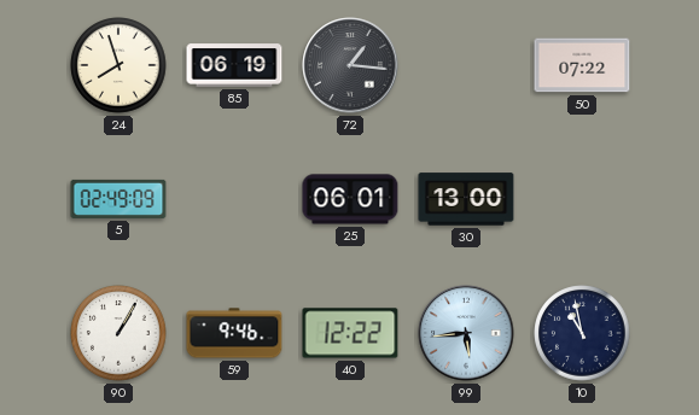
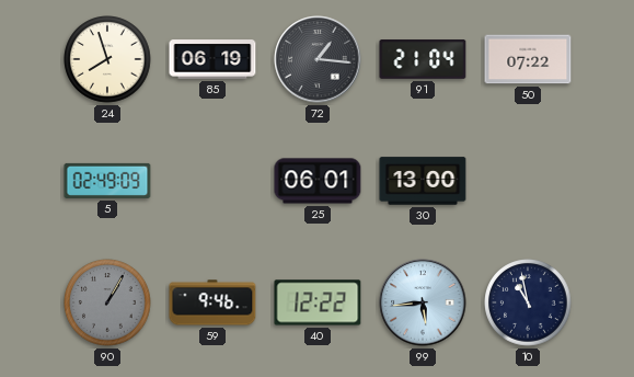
91: none -> 21:04 (423, 59)
90 dial: white -> grey (107, 302)
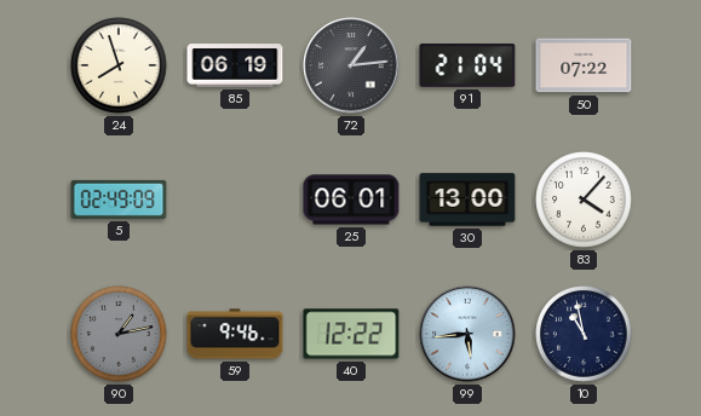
72: 1:16 -> 1:14 (351, 65)
83: none -> 4:07 (584, 200)
90: 1:05 -> 1:13 (119, 334)
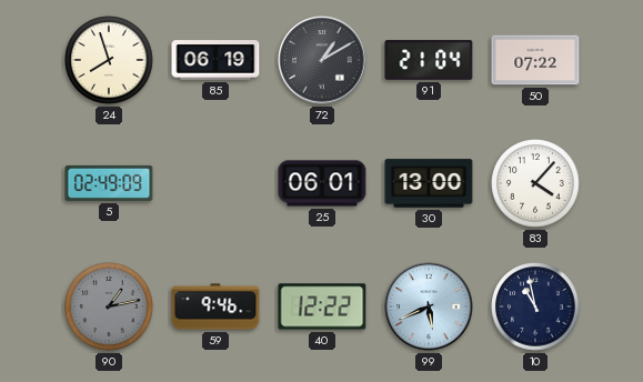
72: 1:14 -> 1:10 (322, 60)
99: 5:44 -> 5:41 (429, 306)
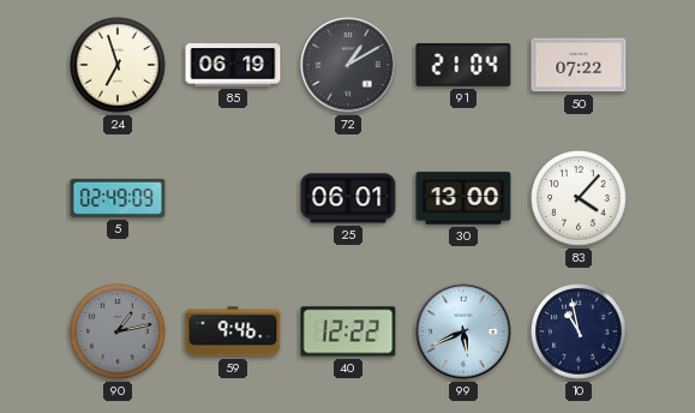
24: 7:57 -> 6:57 (118, 65)
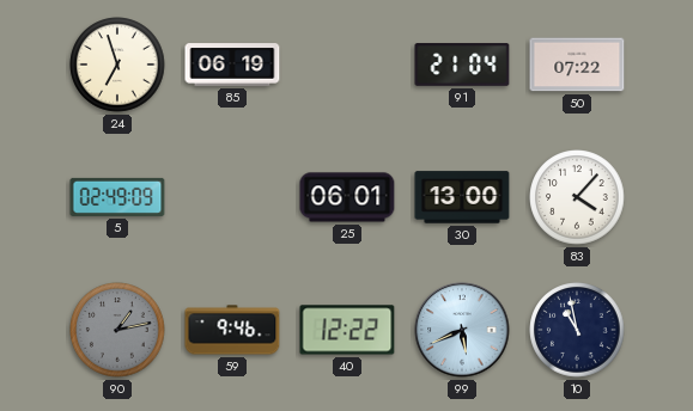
72: 1:10 -> none (348, 65)
